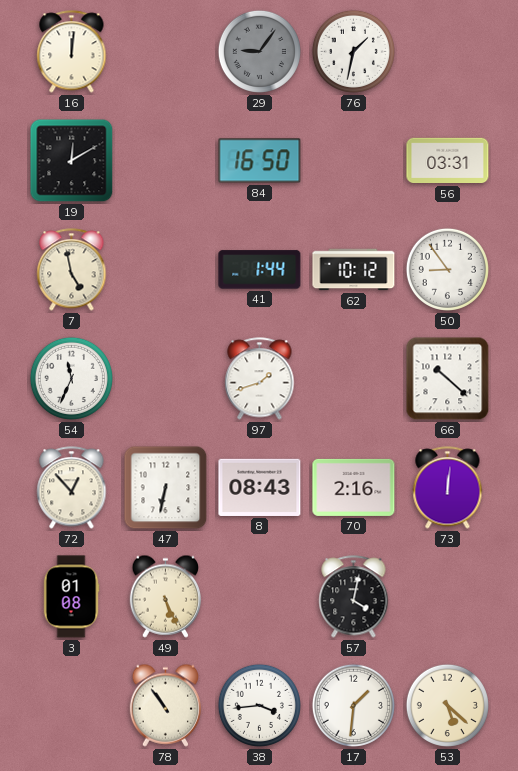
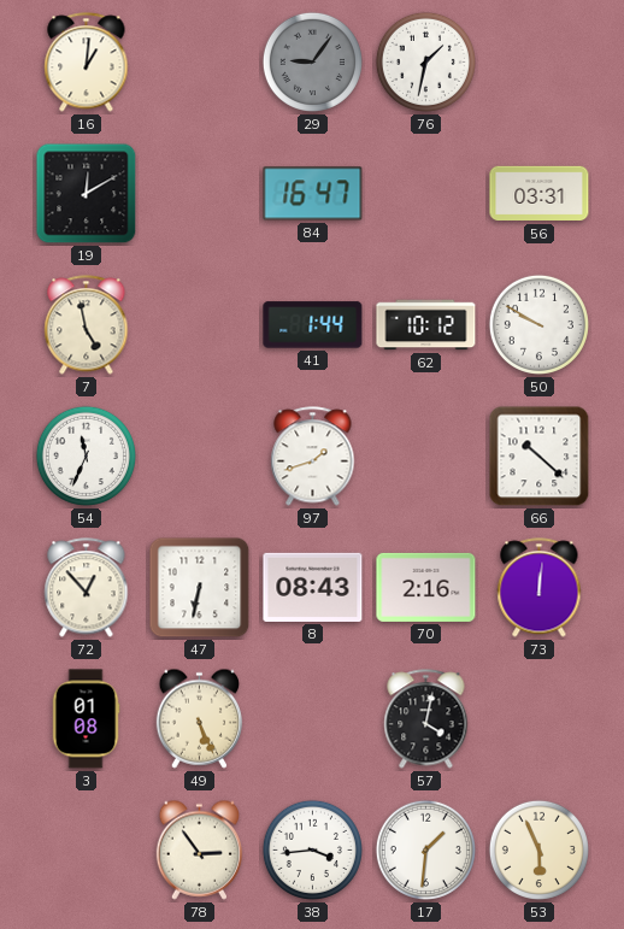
16: 12:01 -> 1:01 (87, 63)
84: 16:50 -> 16:47 (313, 194)
50: 8:54 -> 9:50 (538, 324)
78: 10:54 -> 2:54 (200, 849)
53: 5:22 -> 5:56 (538, 849)
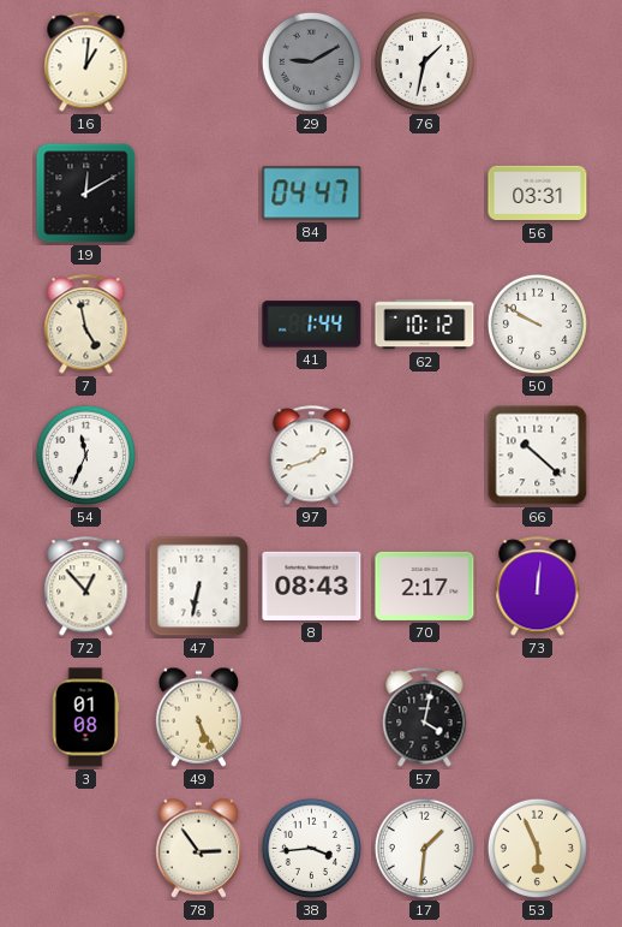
29: 9:06 -> 9:10 (311, 61)
84: 16:47 -> 04:47 (312, 194)
70: 2:16 -> 2:17 (425, 586)
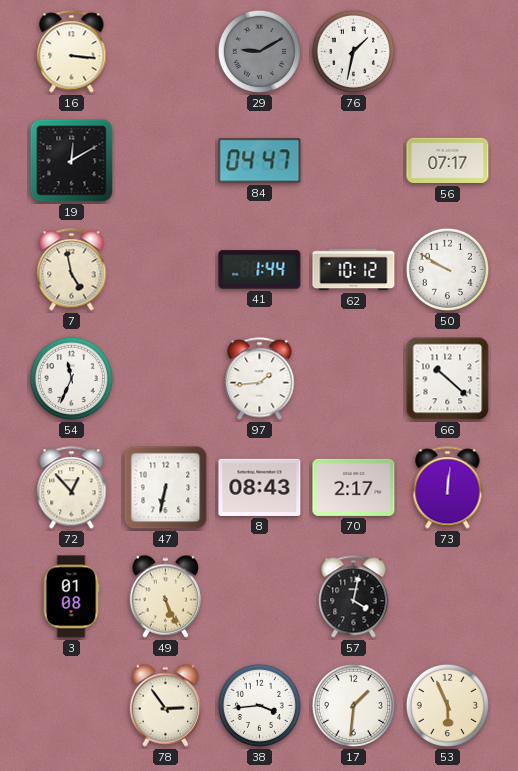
16: 1:01 -> 3:16 (72, 52)
56: 03:31 -> 07:17 (448, 161)
97: 1:42 -> 1:44 (260, 379)
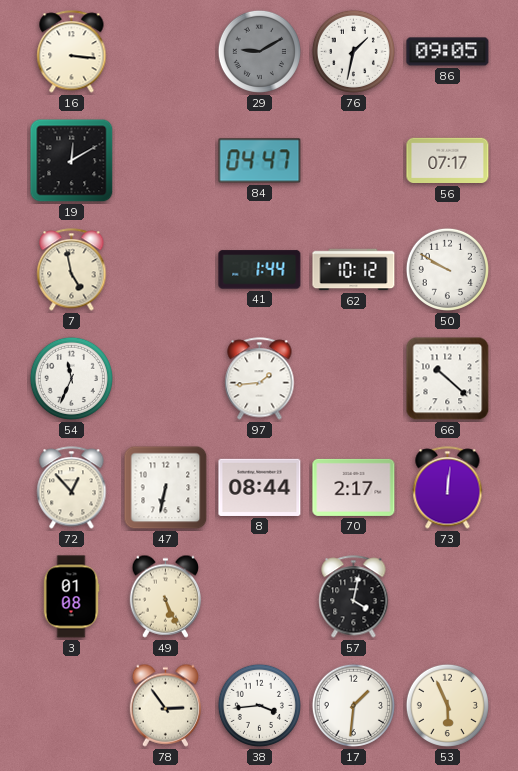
86: none -> 09:05 (448, 52)
8: 08:43 -> 08:44 (260, 487)
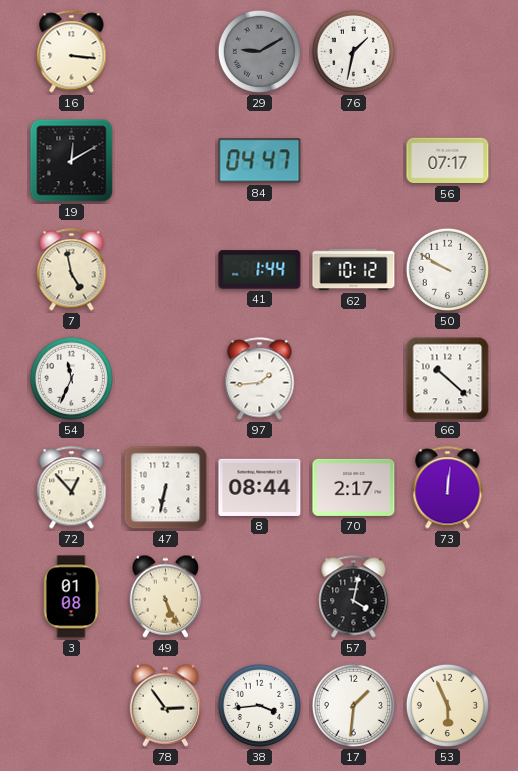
86: 09:05 -> none (448, 52)
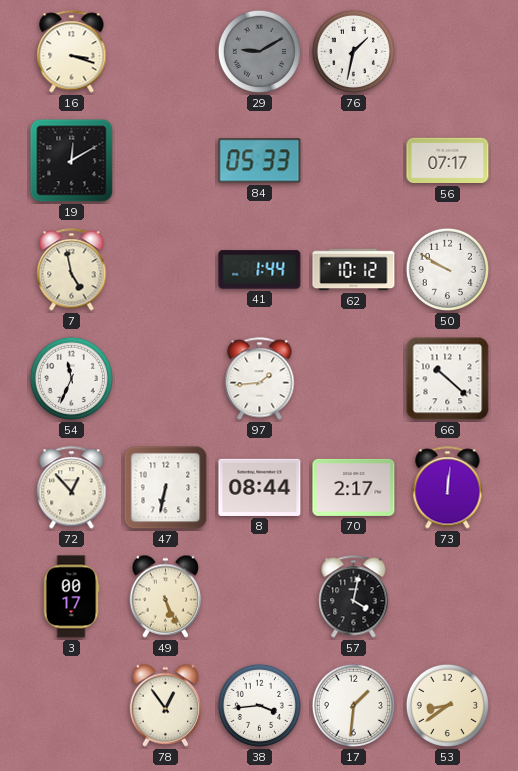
16: 3:16 -> 3:18 (72, 52)
84: 04:47 -> 05:33 (260, 161)
3: 01:08 -> 00:17 (71, 597)
78: 2:54 -> 12:54 (166, 705)
53: 5:56 -> 8:39 (447, 705)
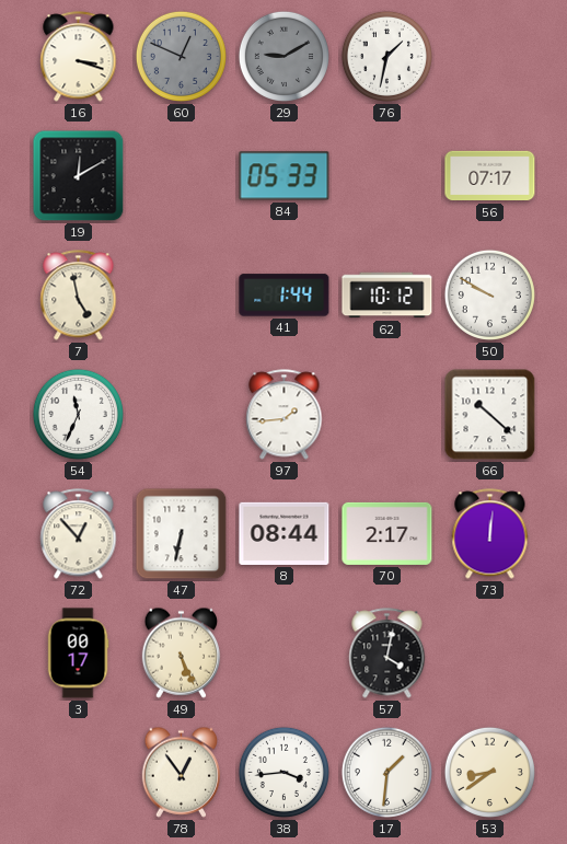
60: none -> 12:49 (181, 56)
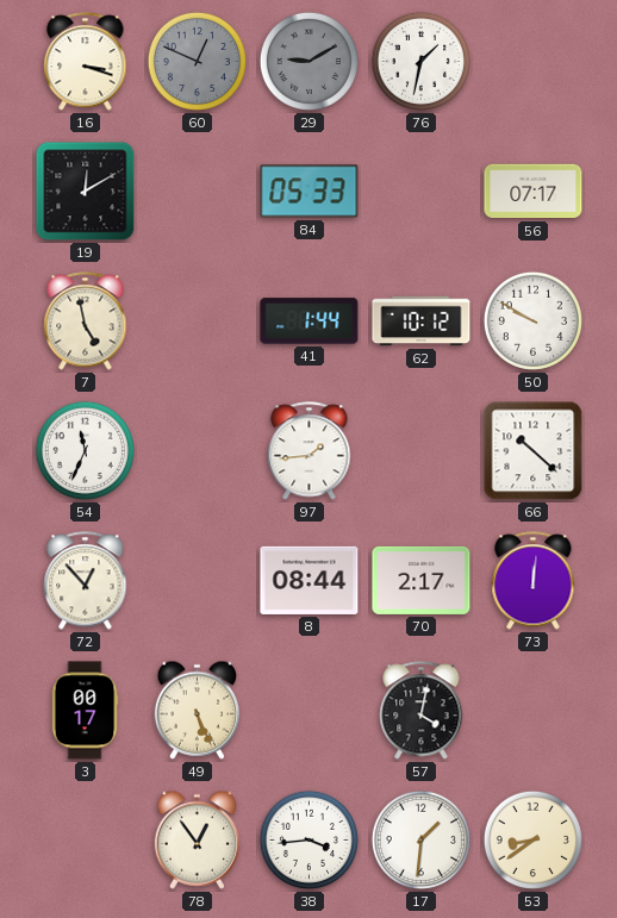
47: 6:32 -> none (182, 534)
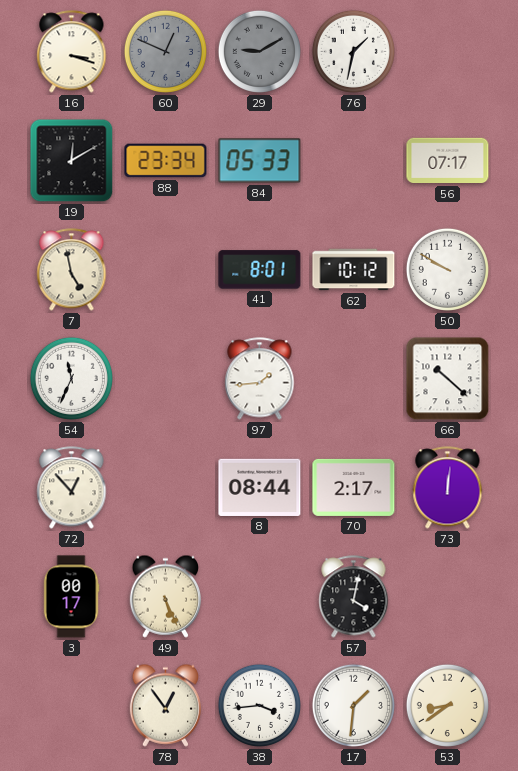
88: none -> 23:34 (166, 161)
41: 1:44 -> 8:01 (260, 270)
